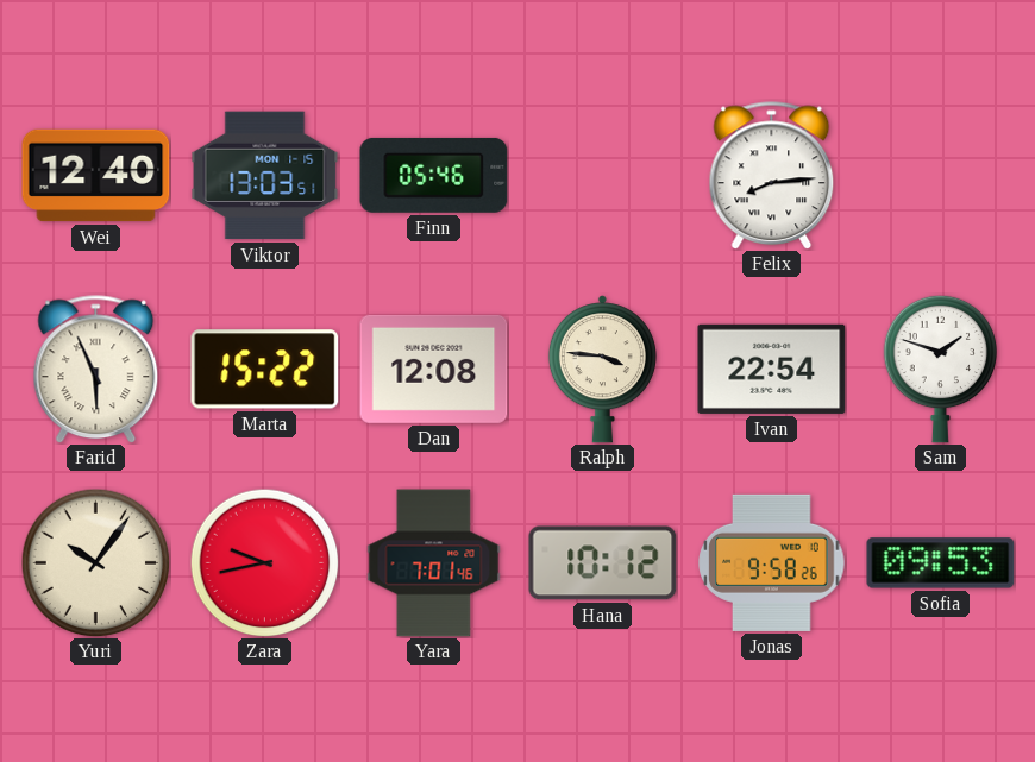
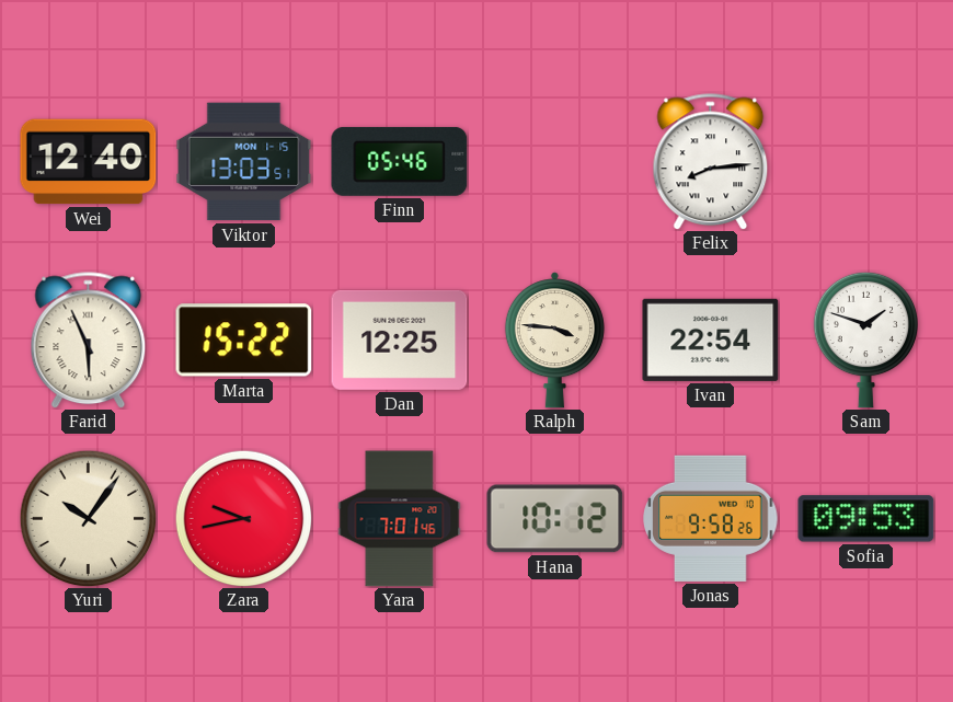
Dan: 12:08 -> 12:25 (400, 340)
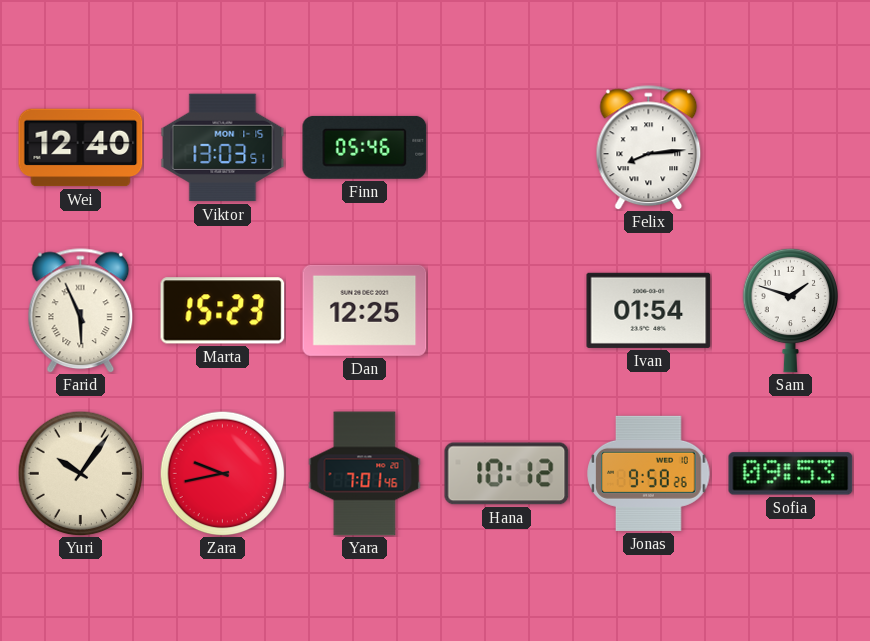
Marta: 15:22 -> 15:23 (223, 311)
Ralph: 3:46 -> none (554, 341)
Ivan: 22:54 -> 01:54 (649, 310)
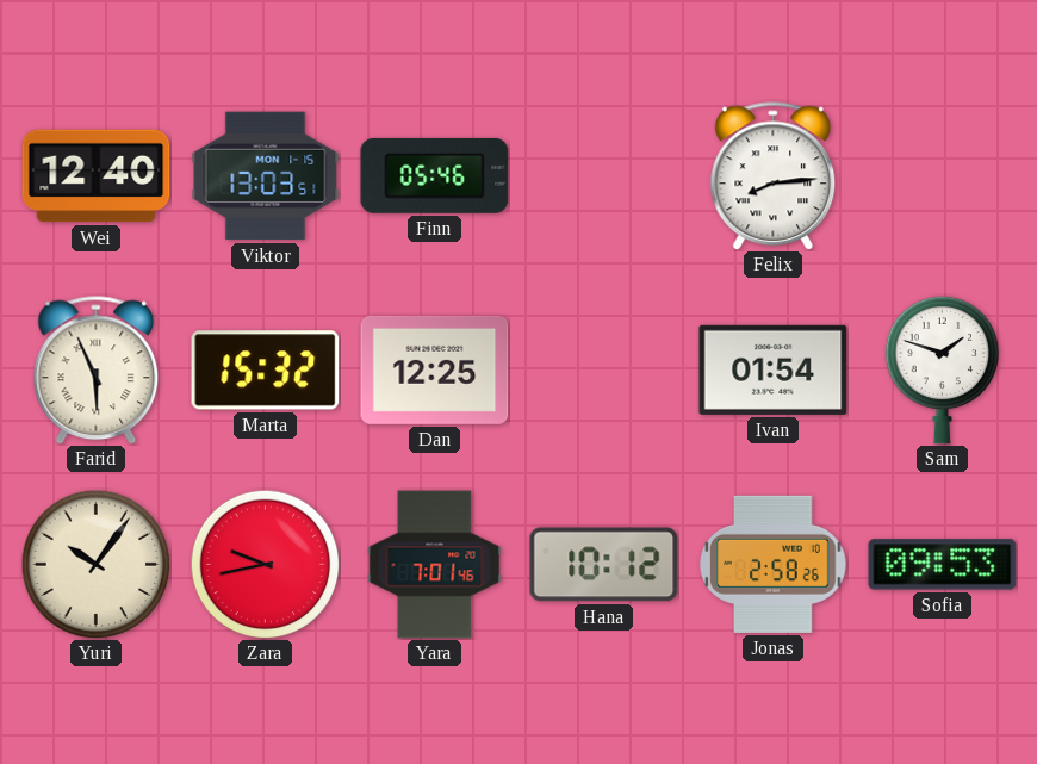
Marta: 15:23 -> 15:32 (266, 371)
Jonas: 9:58 -> 2:58 (774, 564)
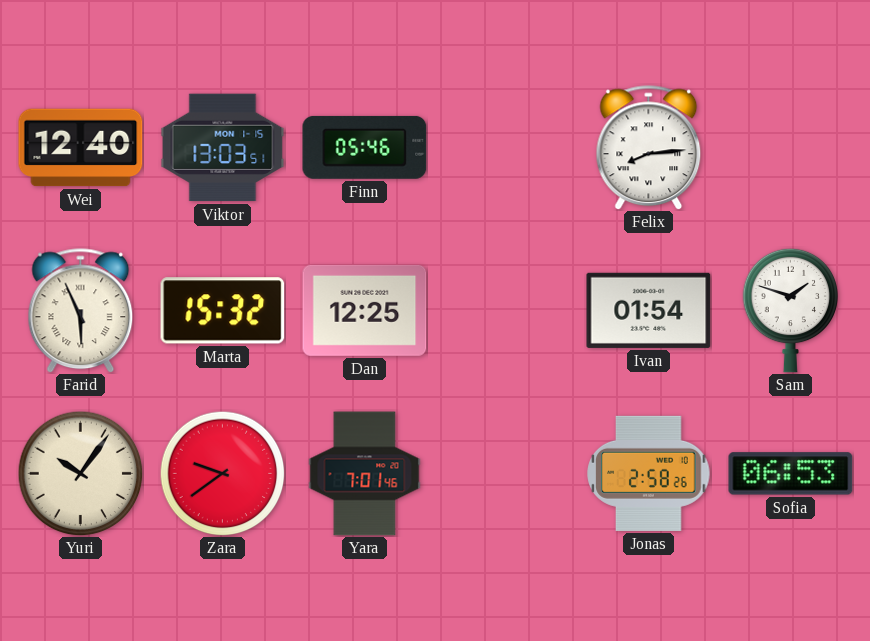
Zara: 9:43 -> 9:39 (222, 473)
Hana: 10:12 -> none (604, 565)
Sofia: 09:53 -> 06:53 (791, 474)
